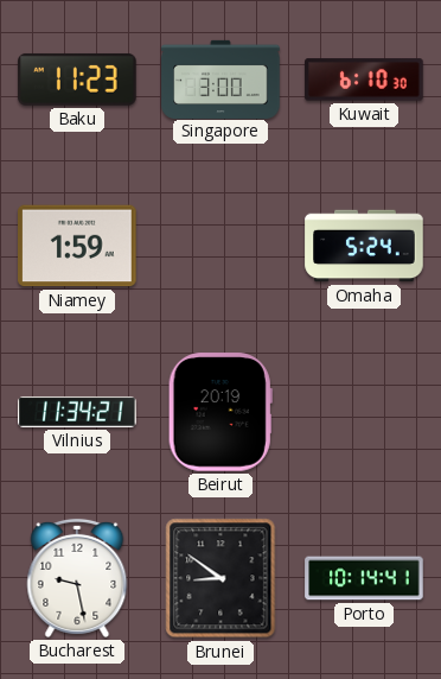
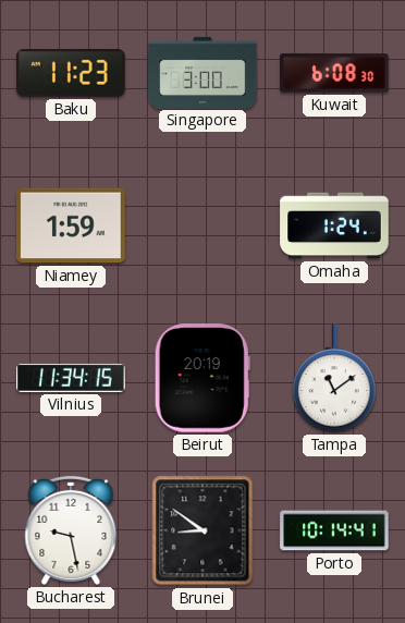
Kuwait: 6:10 -> 6:08 (334, 73)
Omaha: 5:24 -> 1:24 (334, 225)
Vilnius: 11:34:21 -> 11:34:15 (71, 378)
Tampa: none -> 11:09 (334, 378)
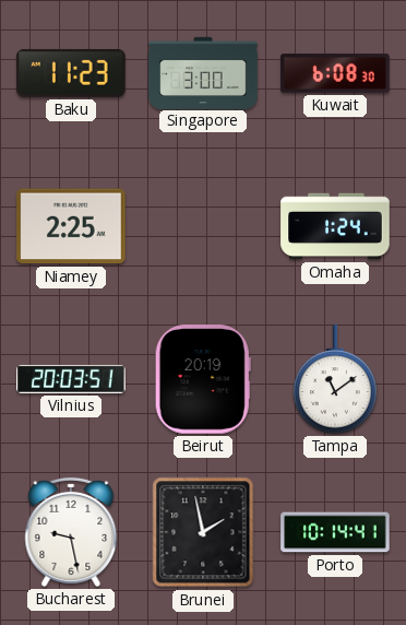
Niamey: 1:59 -> 2:25 (71, 226)
Vilnius: 11:34 -> 20:03 (71, 379)
Brunei: 8:51 -> 1:58 (203, 532)
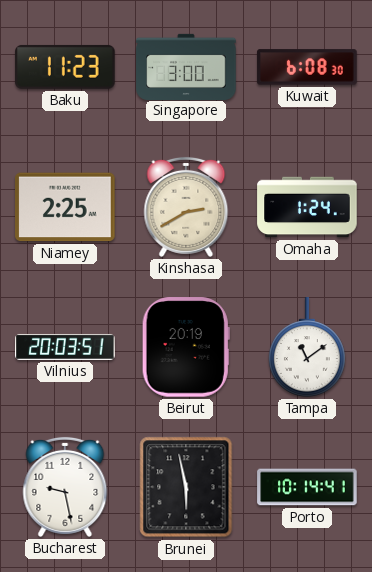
Kinshasa: none -> 2:40 (186, 207)
Brunei: 1:58 -> 5:58 (186, 487)
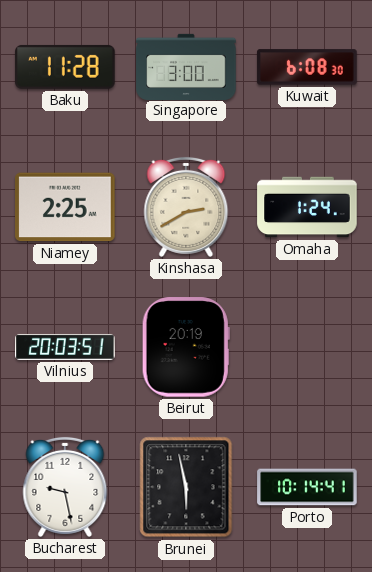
Baku: 11:23 -> 11:28 (65, 67)
Tampa: 11:09 -> none (307, 347)
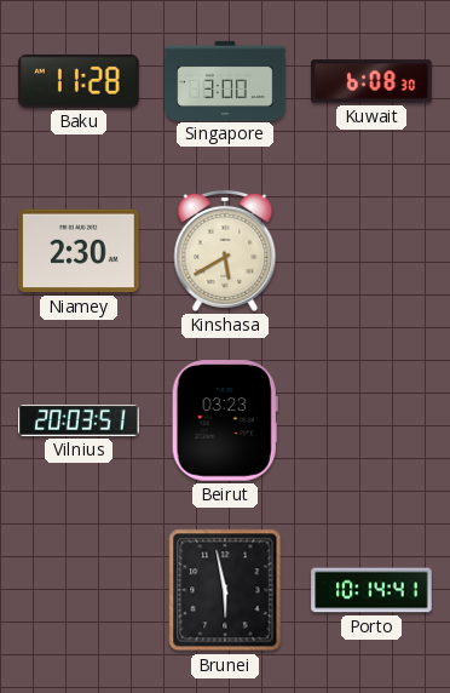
Niamey: 2:25 -> 2:30 (79, 251)
Kinshasa: 2:40 -> 5:40 (225, 251)
Omaha: 1:24 -> none (307, 207)
Beirut: 20:19 -> 03:23 (225, 420)
Bucharest: 9:28 -> none (65, 487)
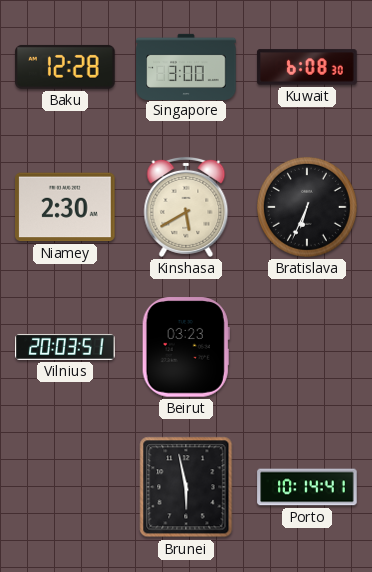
Baku: 11:28 -> 12:28 (65, 67)
Bratislava: none -> 6:34 (307, 207)
